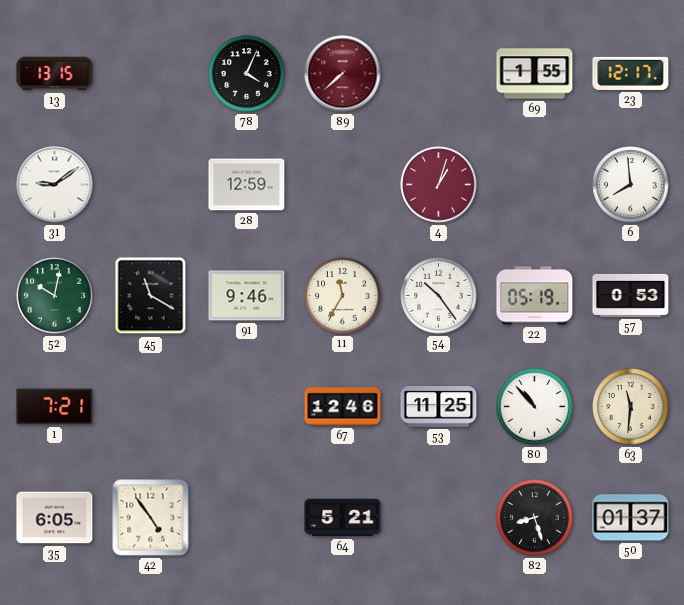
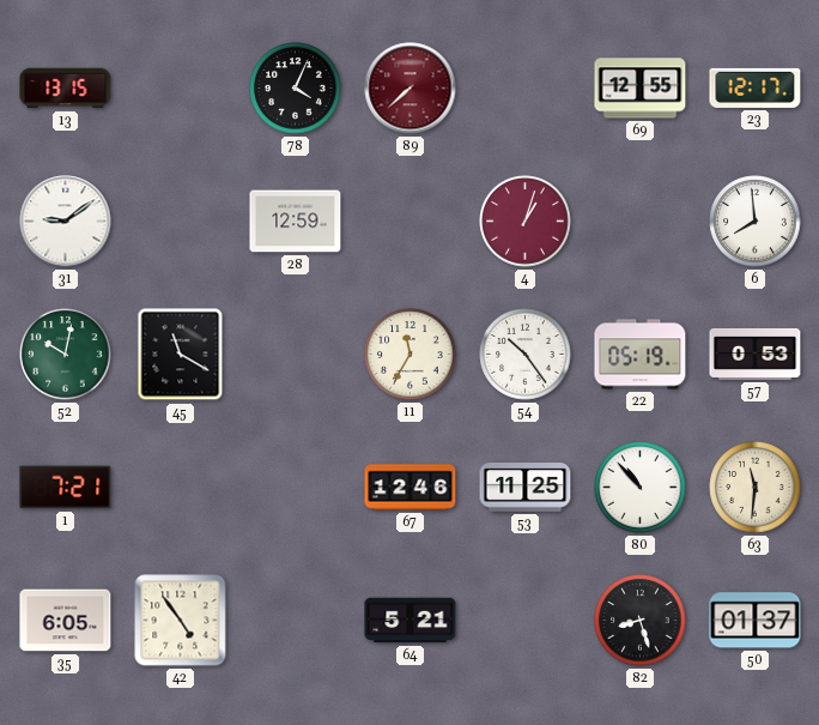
69: 1:55 -> 12:55 (641, 89)
91: 9:46 -> none (247, 296)
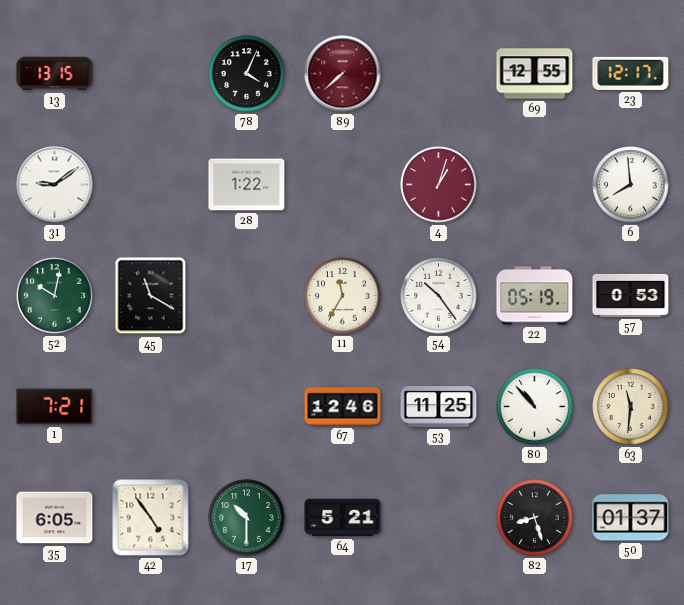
28: 12:59 -> 1:22 (247, 185)
17: none -> 10:30 (247, 518)
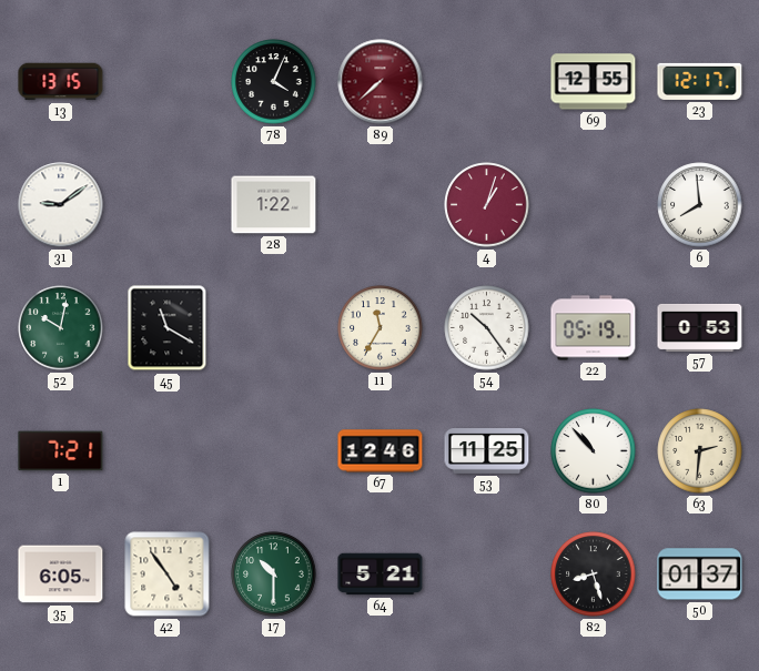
63: 11:31 -> 2:31 (700, 451)
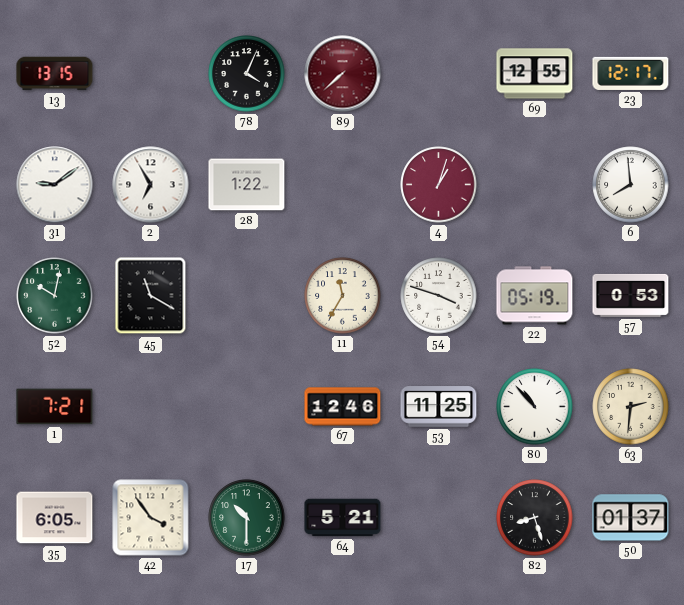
2: none -> 6:55 (151, 185)
54: 10:24 -> 3:48 (439, 296)
42: 4:54 -> 3:54 (151, 518)
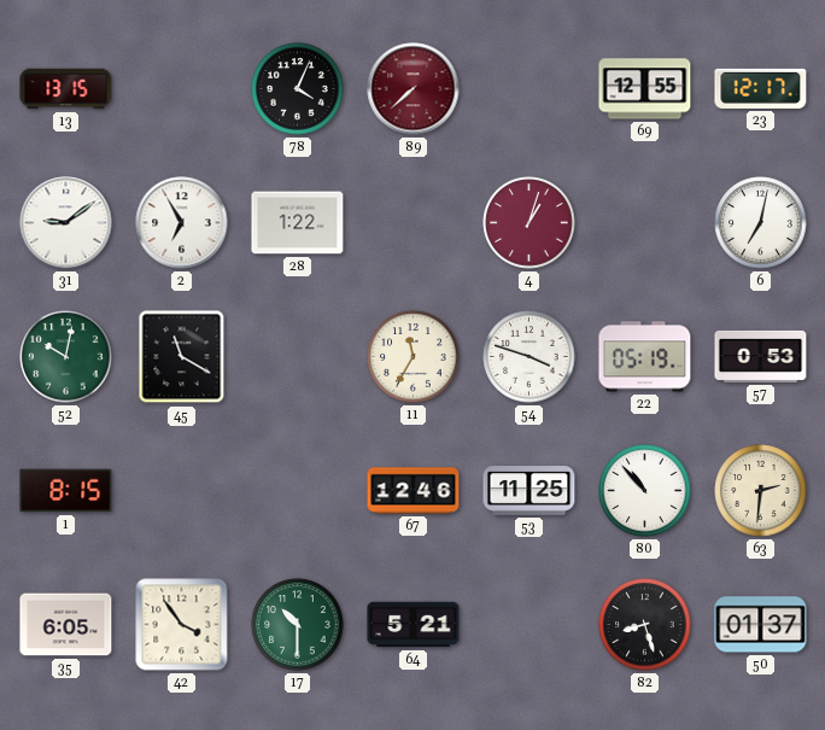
6: 7:59 -> 7:02 (761, 223)
1: 7:21 -> 8:15 (66, 491)
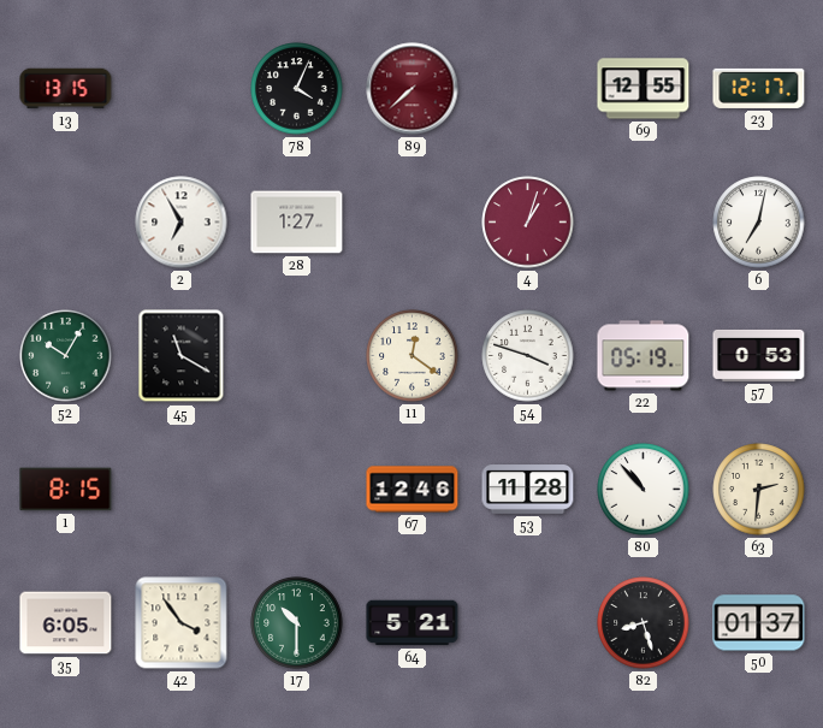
31: 9:09 -> none (66, 223)
28: 1:22 -> 1:27 (297, 223)
52: 10:02 -> 10:05 (66, 356)
11: 11:35 -> 12:21 (413, 356)
53: 11:25 -> 11:28 (528, 490)
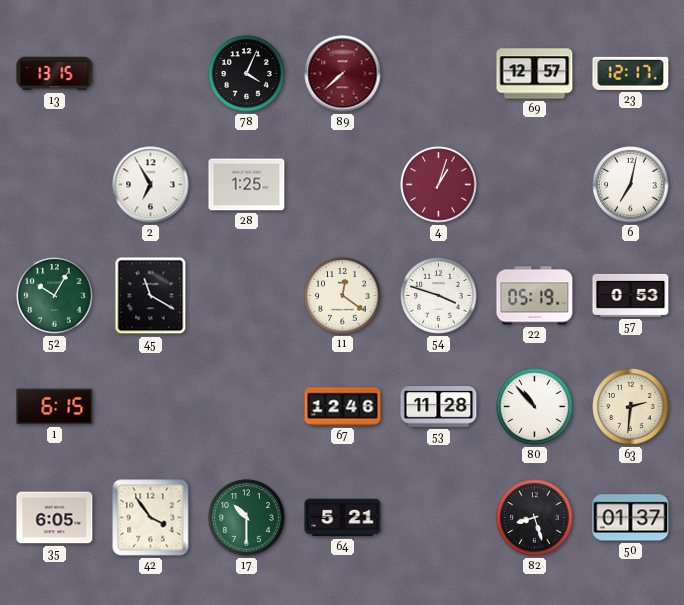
69: 12:55 -> 12:57 (535, 74)
28: 1:27 -> 1:25 (247, 185)
1: 8:15 -> 6:15 (55, 407)
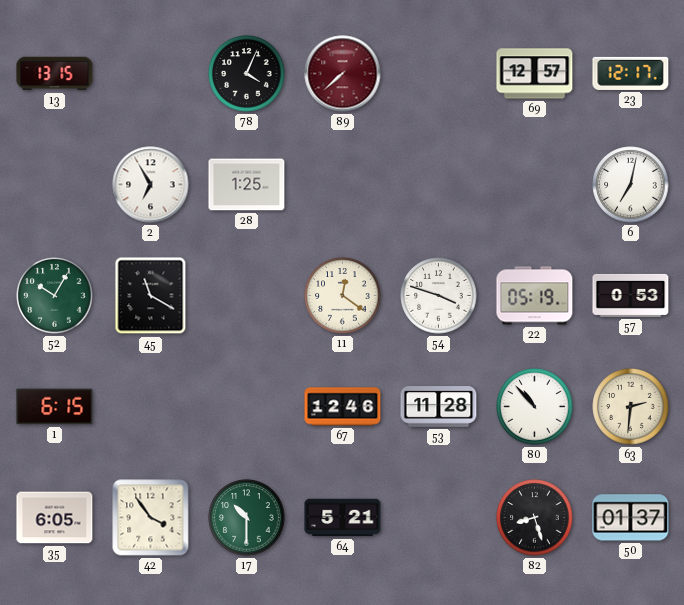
4: 1:03 -> none (439, 185)
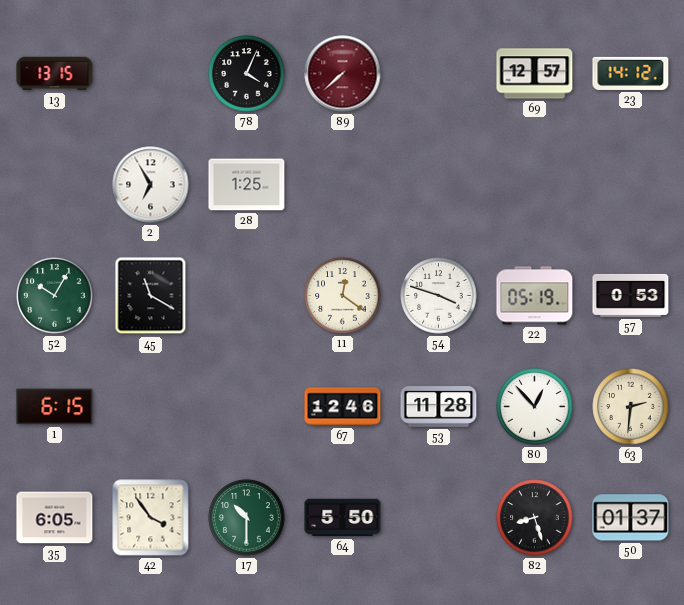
23: 12:17 -> 14:12 (631, 73)
6: 7:02 -> none (631, 185)
80: 10:53 -> 12:53 (535, 407)
64: 5:21 -> 5:50 (343, 518)
